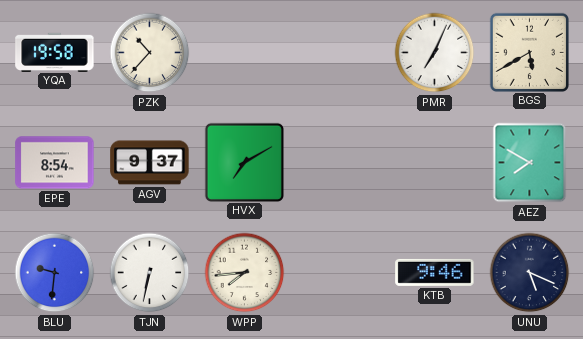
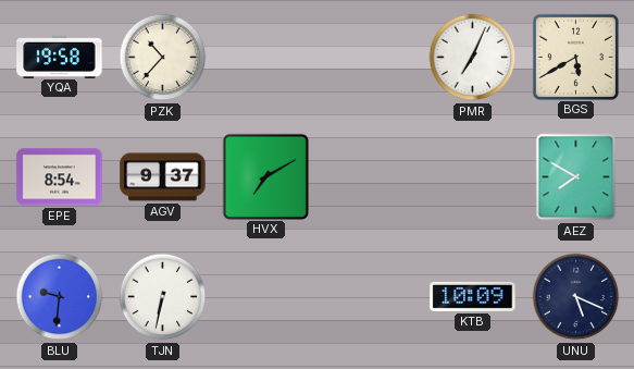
WPP: 7:44 -> none (245, 273)
KTB: 9:46 -> 10:09 (473, 296)
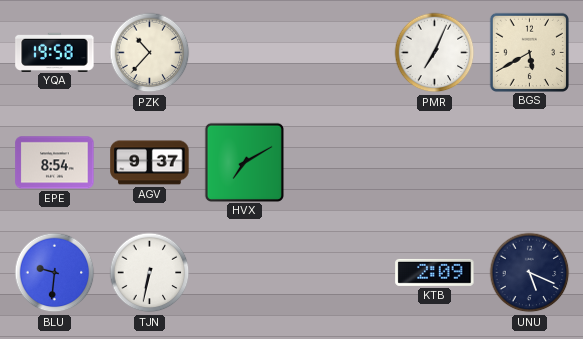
AEZ: 7:50 -> none (576, 177)
KTB: 10:09 -> 2:09 (435, 272)
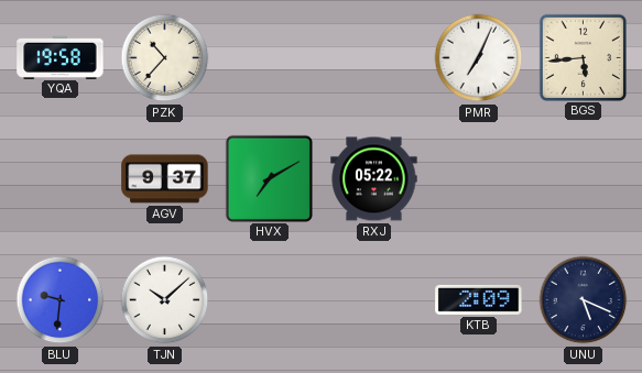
BGS: 5:40 -> 5:44 (583, 57)
EPE: 8:54 -> none (55, 163)
RXJ: none -> 05:22 (374, 179)
TJN: 6:32 -> 10:08 (165, 300)
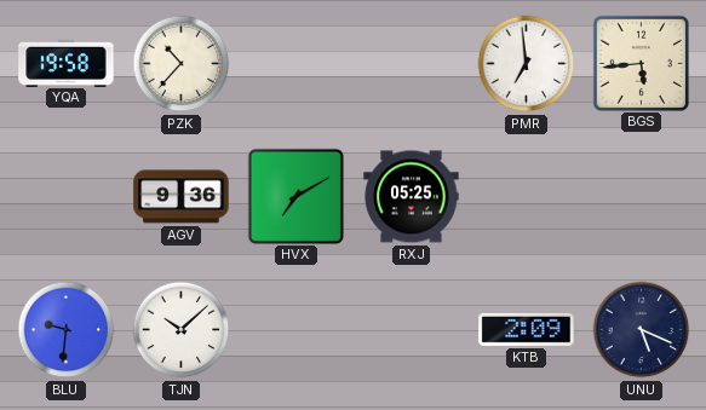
PMR: 7:04 -> 6:59 (527, 64)
AGV: 9:37 -> 9:36 (182, 197)
RXJ: 05:22 -> 05:25 (412, 197)
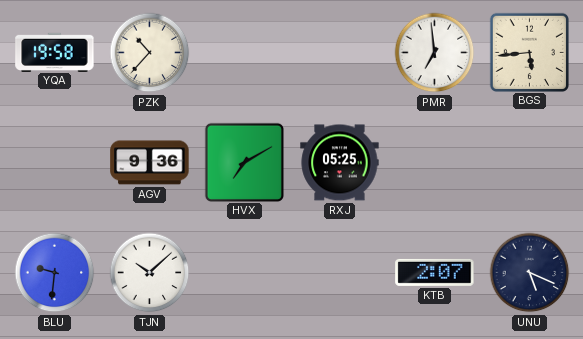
KTB: 2:09 -> 2:07 (435, 272)
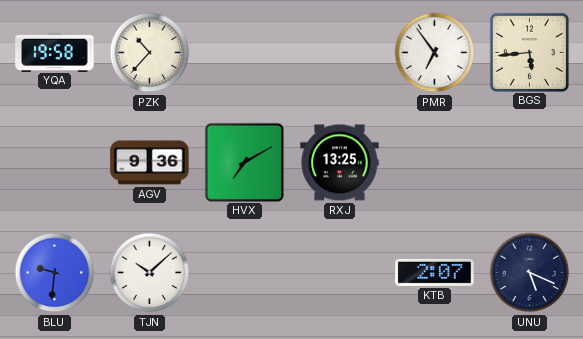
PMR: 6:59 -> 6:54 (435, 53)
RXJ: 05:25 -> 13:25 (340, 163)
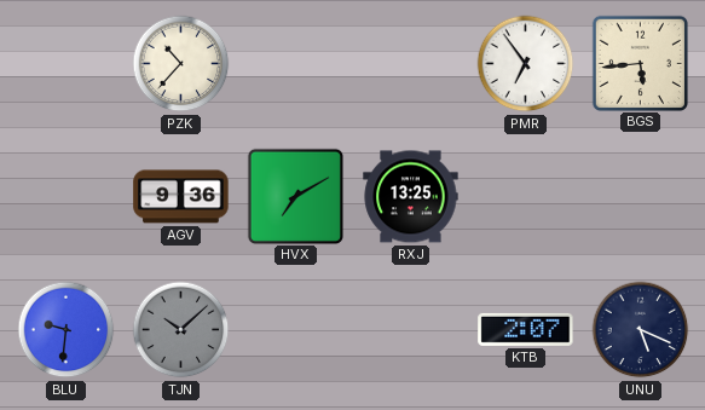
YQA: 19:58 -> none (55, 52)
TJN dial: white -> grey (181, 330)
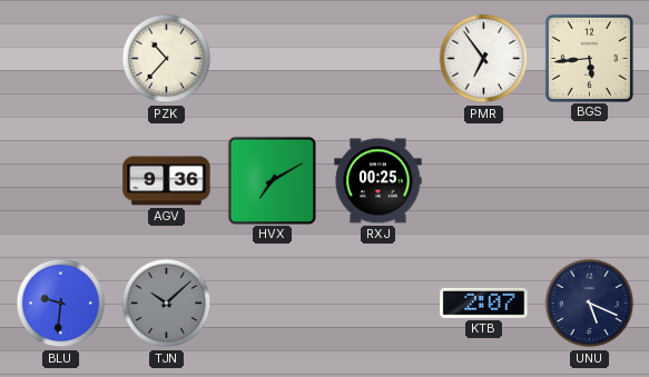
RXJ: 13:25 -> 00:25 (378, 181)
